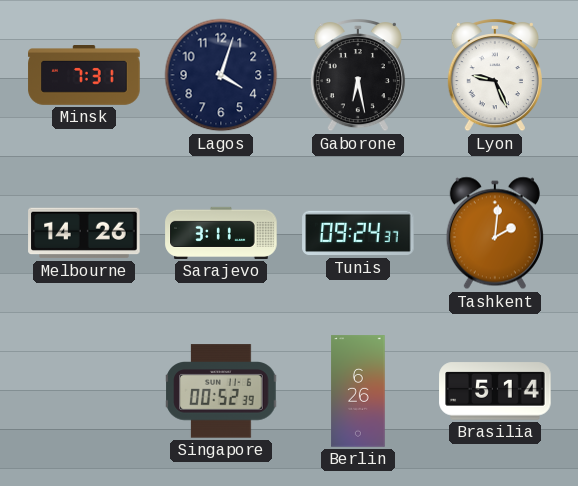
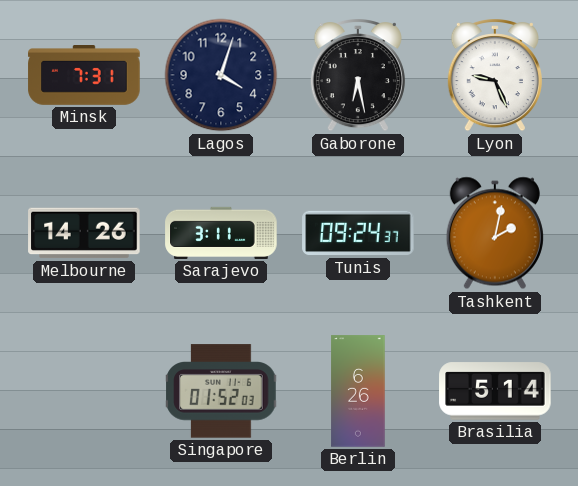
Tashkent: 2:01 -> 2:02 (495, 233)
Singapore: 00:52 -> 01:52 (221, 391)
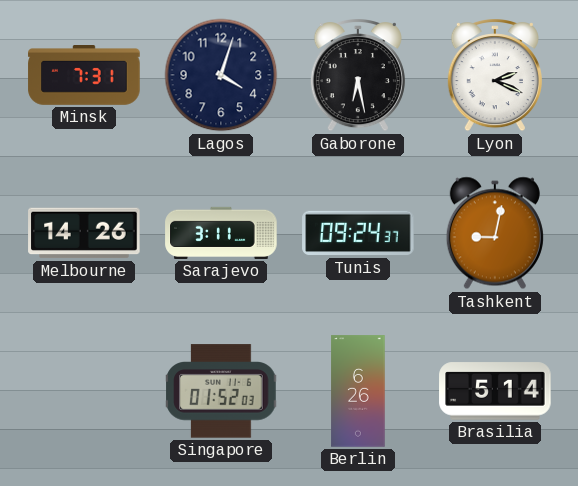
Lyon: 9:26 -> 2:19 (495, 76)
Tashkent: 2:02 -> 9:02 (495, 233)
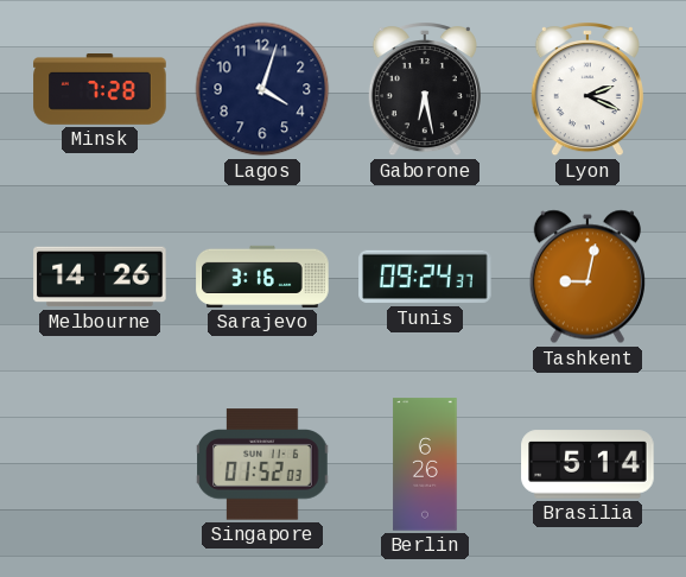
Minsk: 7:31 -> 7:28 (100, 90)
Sarajevo: 3:11 -> 3:16 (262, 277)
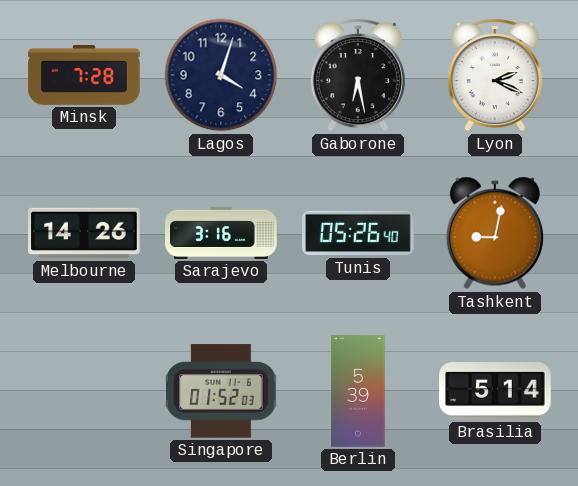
Tunis: 09:24 -> 05:26 (358, 233)
Berlin: 6:26 -> 5:39 (358, 391)
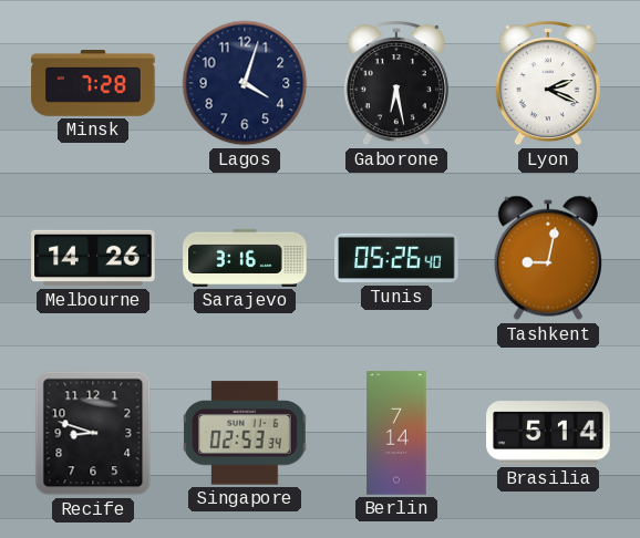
Recife: none -> 8:48 (93, 433)
Singapore: 01:52 -> 02:53 (245, 433)
Berlin: 5:39 -> 7:14 (396, 433)
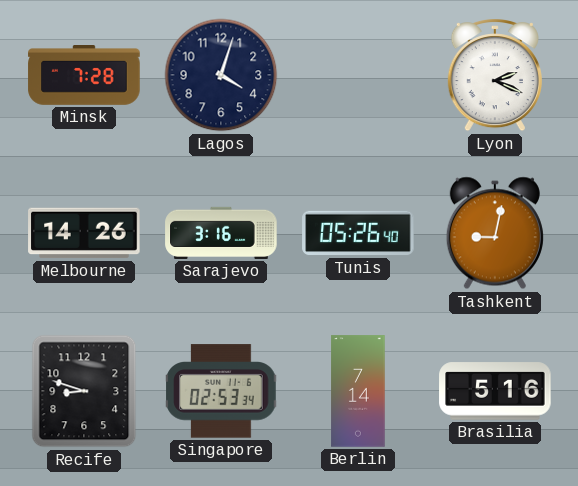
Gaborone: 6:28 -> none (396, 84)
Brasilia: 5:14 -> 5:16 (495, 391)
